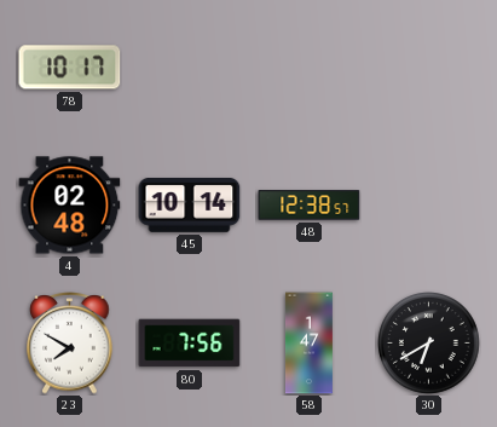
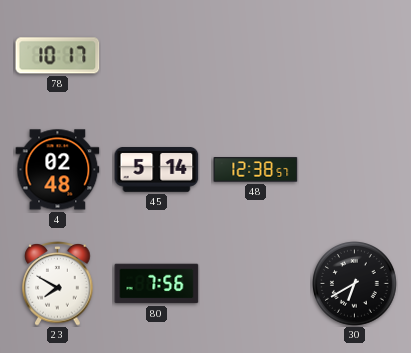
45: 10:14 -> 5:14 (157, 170)
58: 1:47 -> none (308, 344)
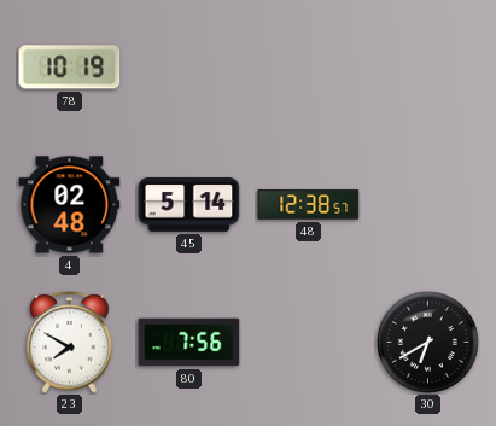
78: 10:17 -> 10:19 (70, 68)
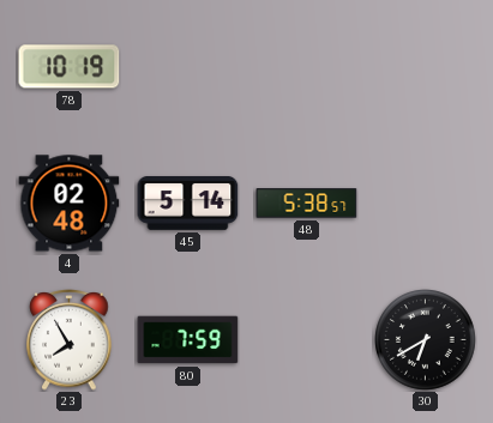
48: 12:38 -> 5:38 (307, 204)
23: 7:50 -> 7:55 (70, 340)
80: 7:56 -> 7:59 (188, 340)
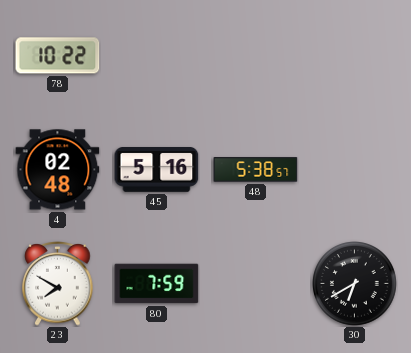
78: 10:19 -> 10:22 (58, 56)
45: 5:14 -> 5:16 (157, 170)
23: 7:55 -> 7:50 (58, 284)
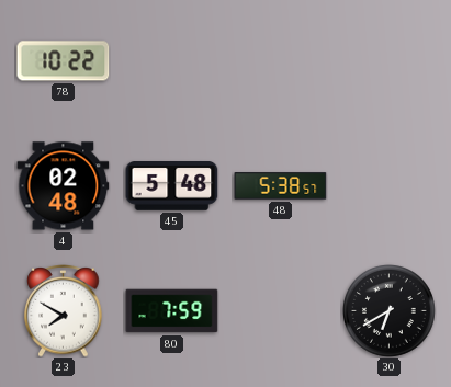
45: 5:16 -> 5:48 (172, 186)
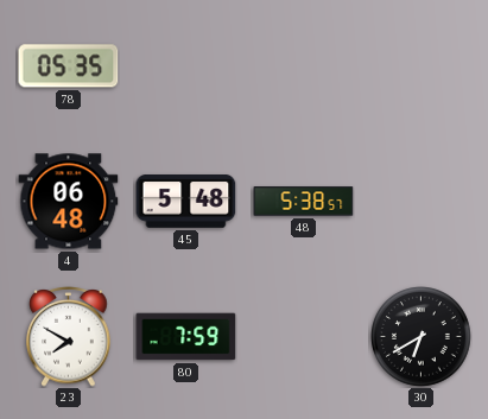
78: 10:22 -> 05:35 (69, 66)
4: 02:48 -> 06:48 (69, 202)
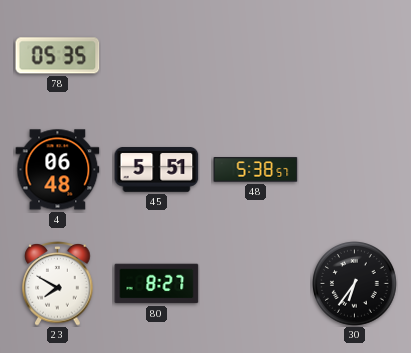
45: 5:48 -> 5:51 (157, 170)
80: 7:59 -> 8:27 (157, 284)
30: 6:40 -> 6:36 (355, 284)
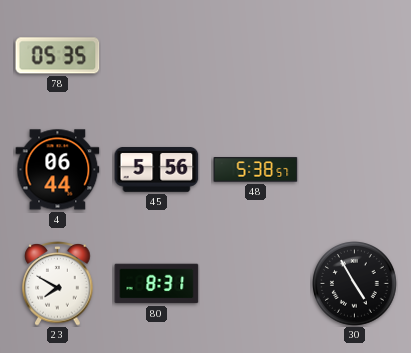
4: 06:48 -> 06:44 (58, 170)
45: 5:51 -> 5:56 (157, 170)
80: 8:27 -> 8:31 (157, 284)
30: 6:36 -> 4:55 (355, 284)
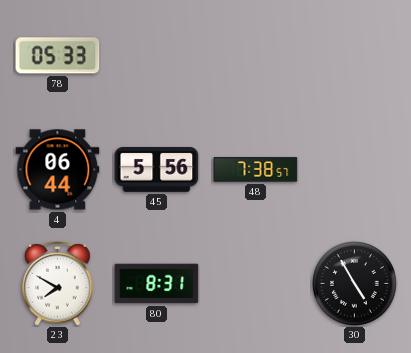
78: 05:35 -> 05:33 (58, 56)
48: 5:38 -> 7:38 (256, 170)
